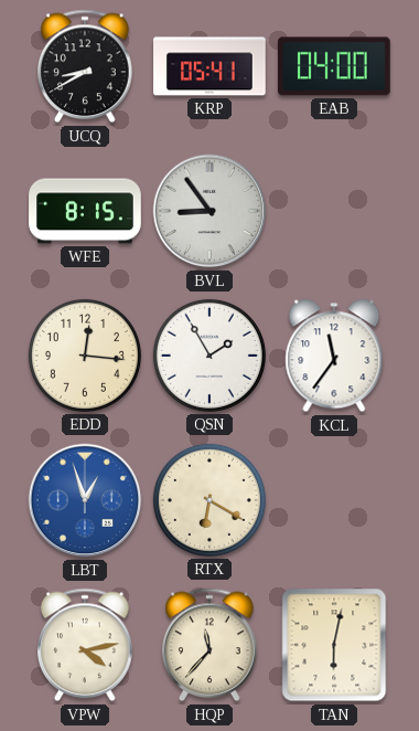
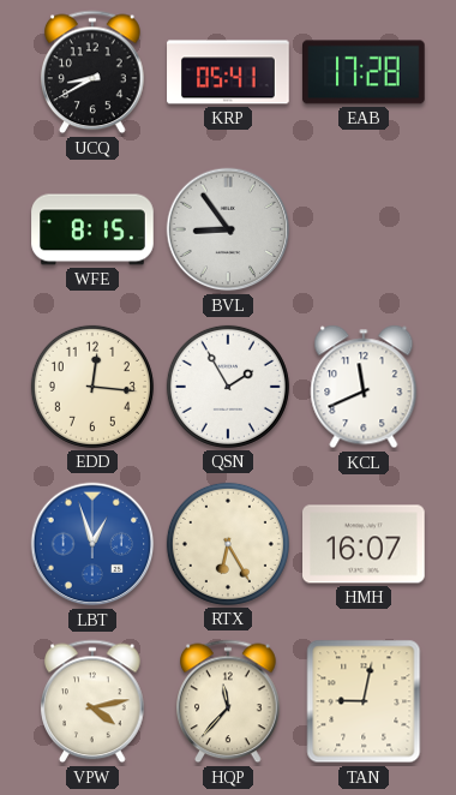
EAB: 04:00 -> 17:28 (365, 72)
KCL: 11:36 -> 11:41 (364, 387)
RTX: 6:20 -> 6:25 (228, 544)
HMH: none -> 16:07 (364, 544)
TAN: 6:02 -> 9:02 (364, 701)
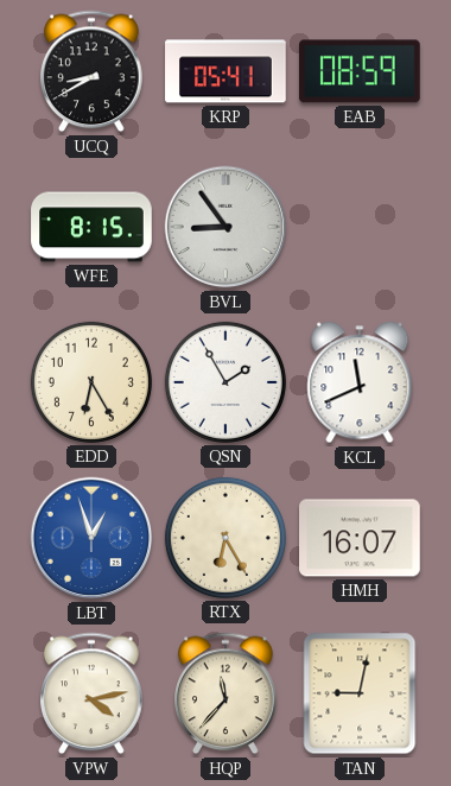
EAB: 17:28 -> 08:59 (361, 71)
EDD: 12:16 -> 6:25 (91, 382)
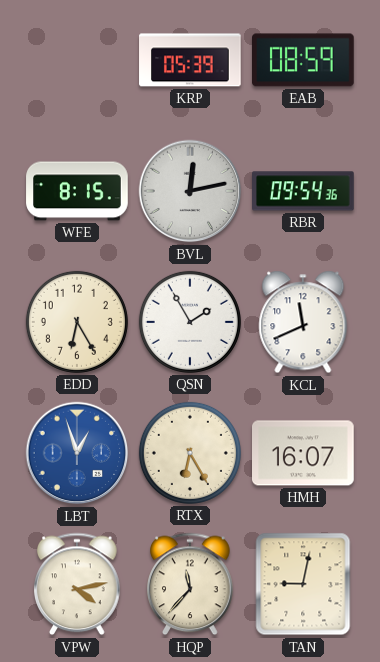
UCQ: 8:40 -> none (91, 71)
KRP: 05:41 -> 05:39 (190, 60)
BVL: 8:54 -> 12:13 (190, 191)
RBR: none -> 09:54 (304, 191)
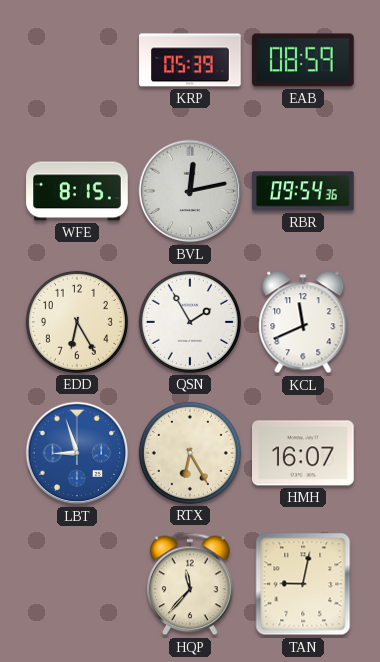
LBT: 12:57 -> 8:57 (77, 453)
VPW: 4:13 -> none (77, 584)
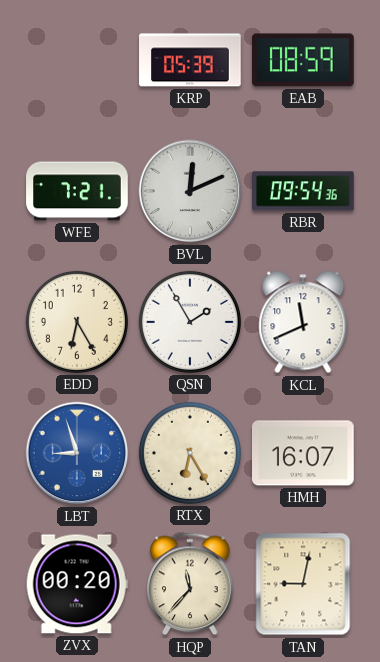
WFE: 8:15 -> 7:21 (77, 191)
BVL: 12:13 -> 12:11 (190, 191)
ZVX: none -> 00:20 (77, 584)
